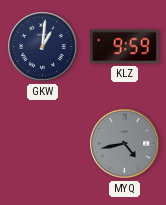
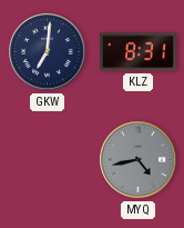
GKW: 1:01 -> 7:01 (48, 52)
KLZ: 9:59 -> 8:31 (139, 52)
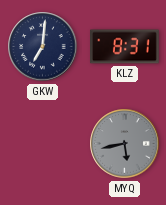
MYQ: 4:43 -> 5:43 (125, 144)
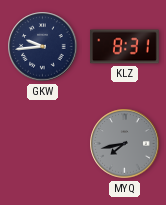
GKW: 7:01 -> 9:44 (43, 47)
MYQ: 5:43 -> 7:43 (125, 144)
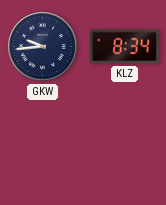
KLZ: 8:31 -> 8:34 (125, 47)
MYQ: 7:43 -> none (125, 144)
